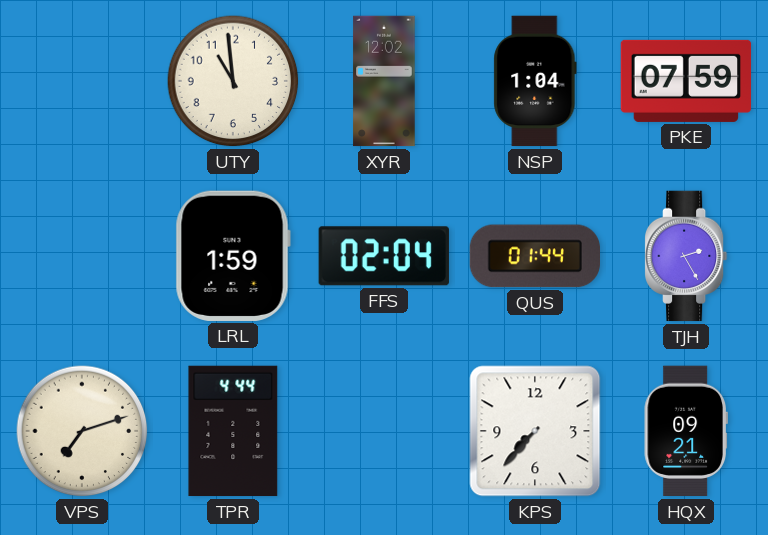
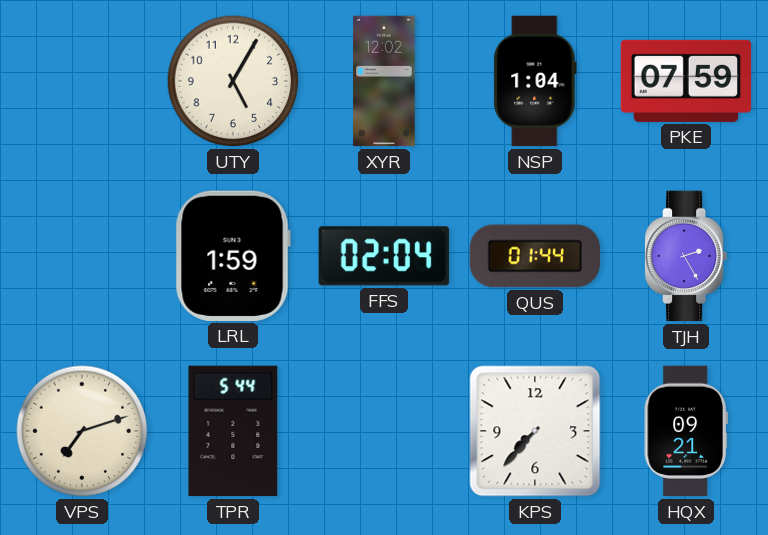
UTY: 10:59 -> 5:05 (233, 81)
TPR: 4:44 -> 5:44 (233, 431)
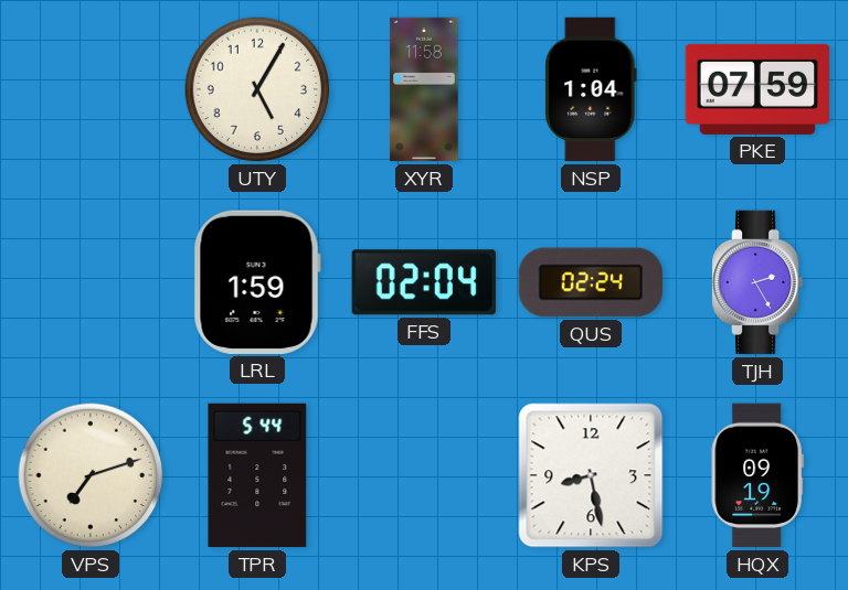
XYR: 12:02 -> 11:58 (424, 89)
QUS: 01:44 -> 02:24 (590, 282)
KPS: 7:37 -> 8:28 (591, 475)
HQX: 09:21 -> 09:19 (757, 475)
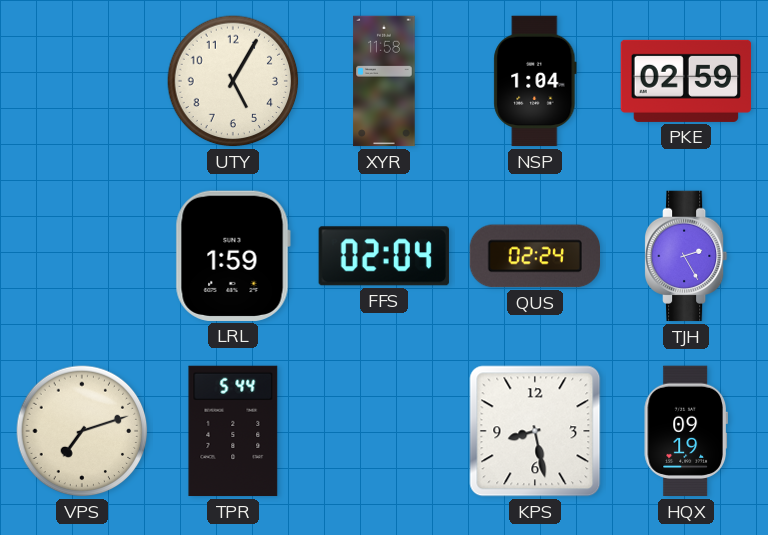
PKE: 07:59 -> 02:59 (686, 81)
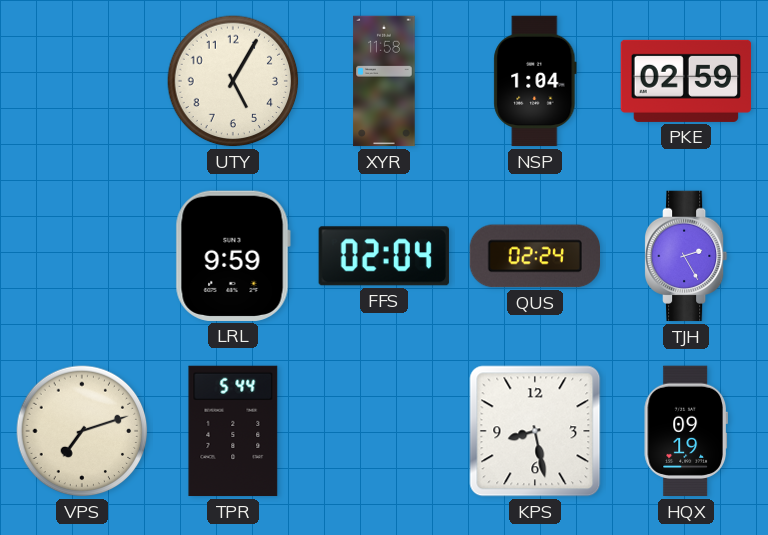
LRL: 1:59 -> 9:59 (233, 256)
